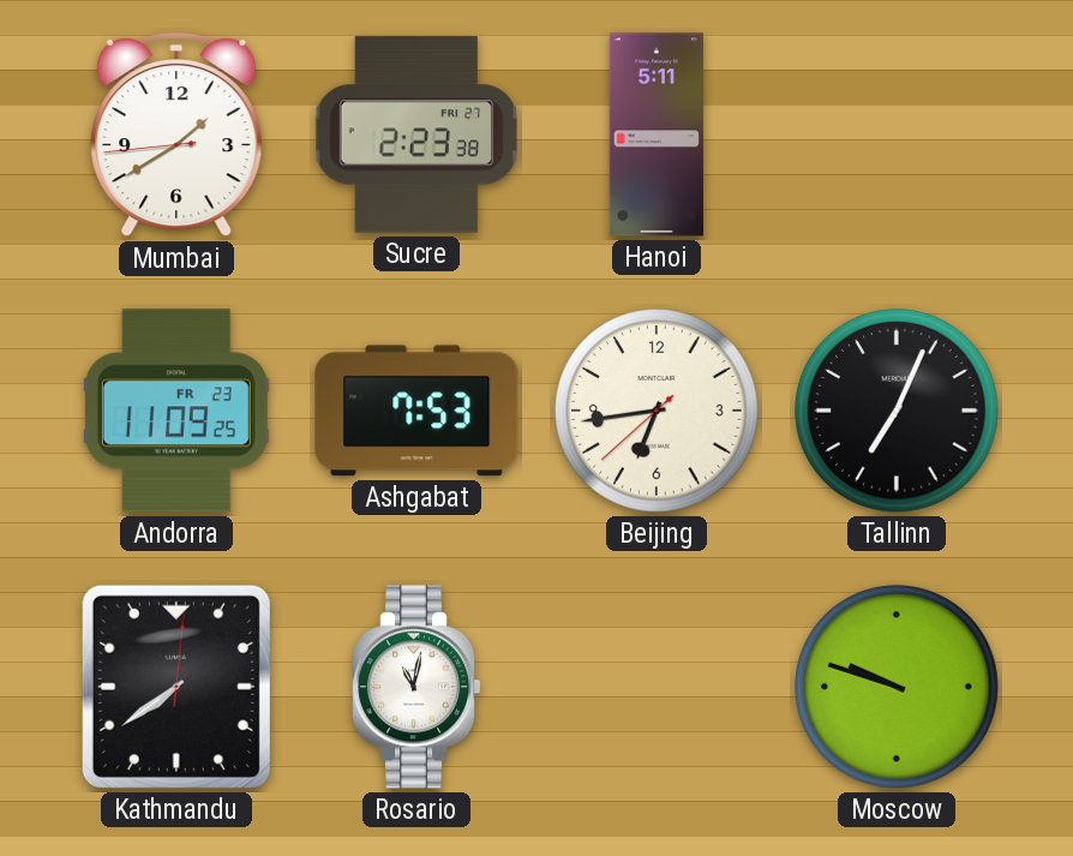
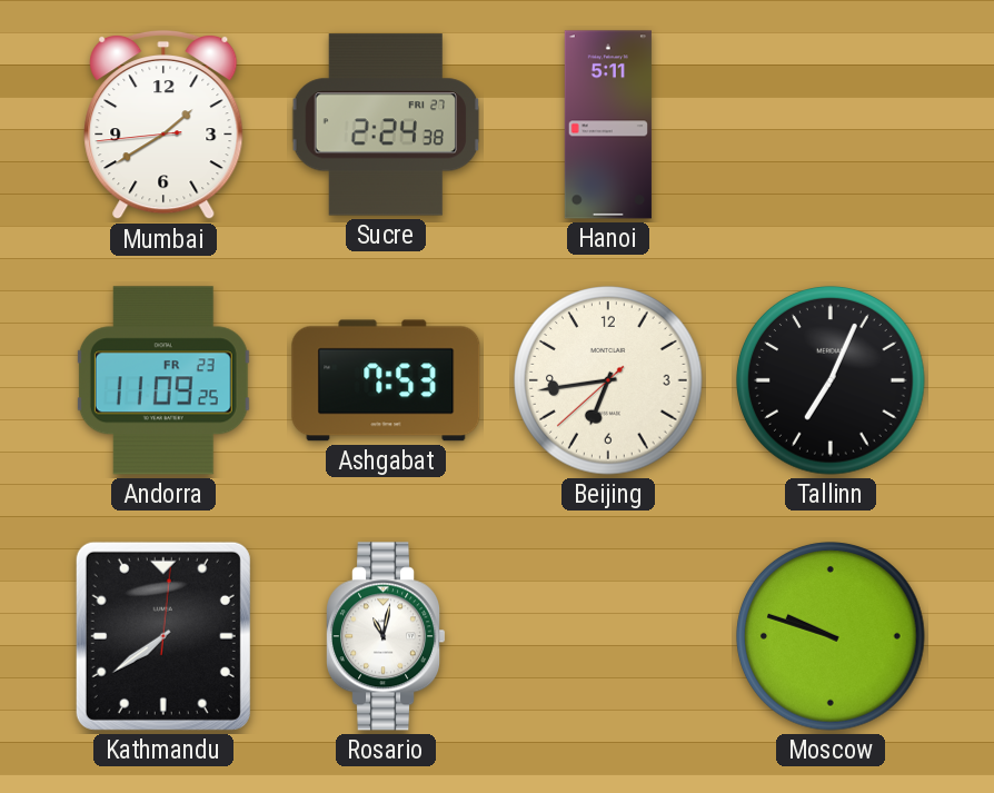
Sucre: 2:23 -> 2:24 (385, 125)
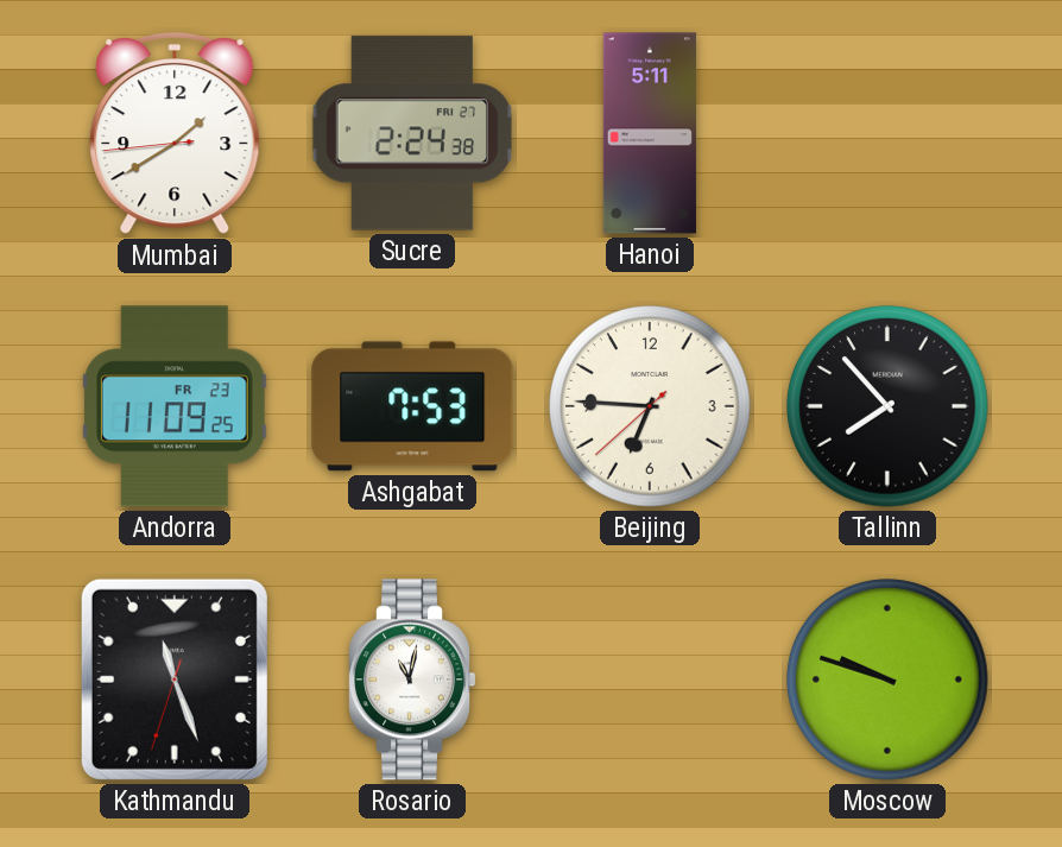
Beijing: 6:43 -> 6:45 (650, 406)
Tallinn: 7:04 -> 7:53 (887, 406)
Kathmandu: 7:39 -> 11:26 (175, 680)
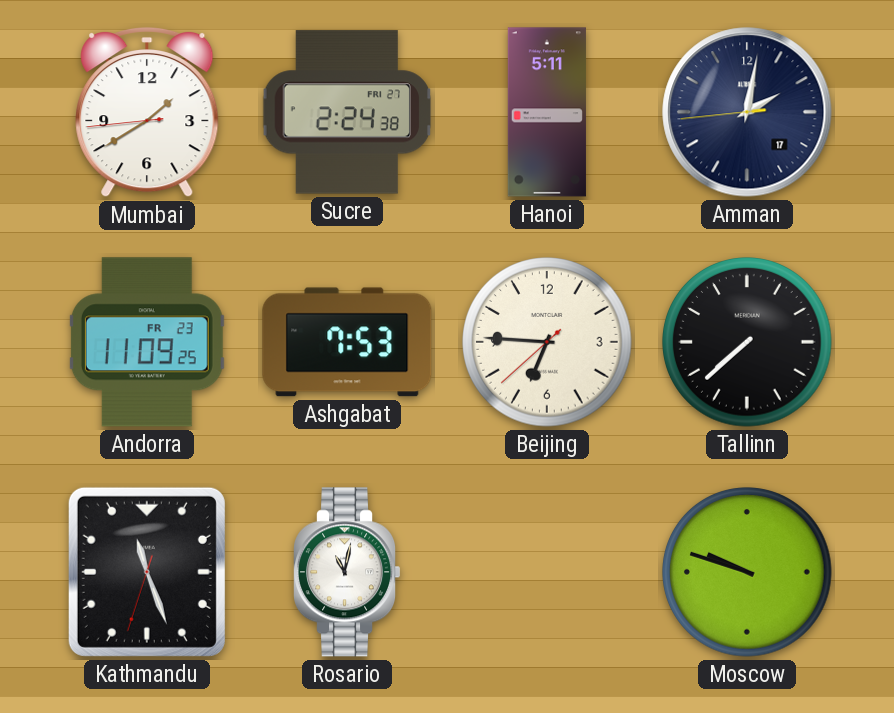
Amman: none -> 2:01 (747, 112)
Tallinn: 7:53 -> 7:38 (747, 342)
